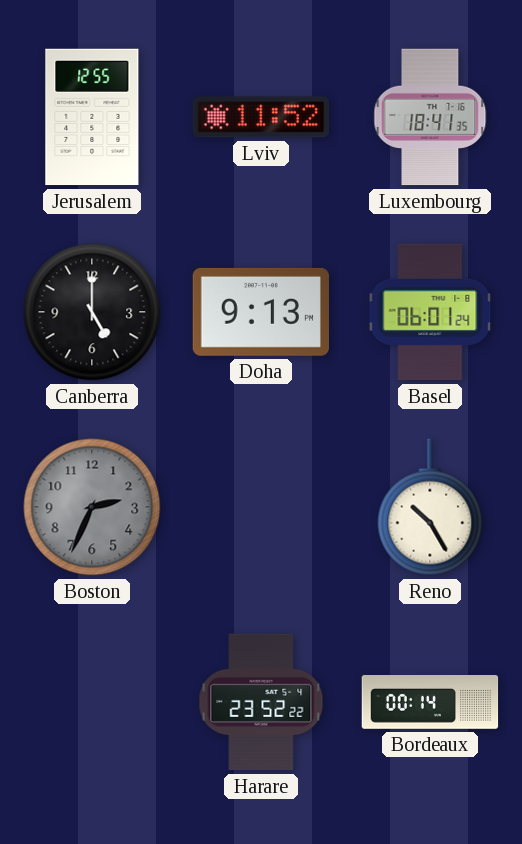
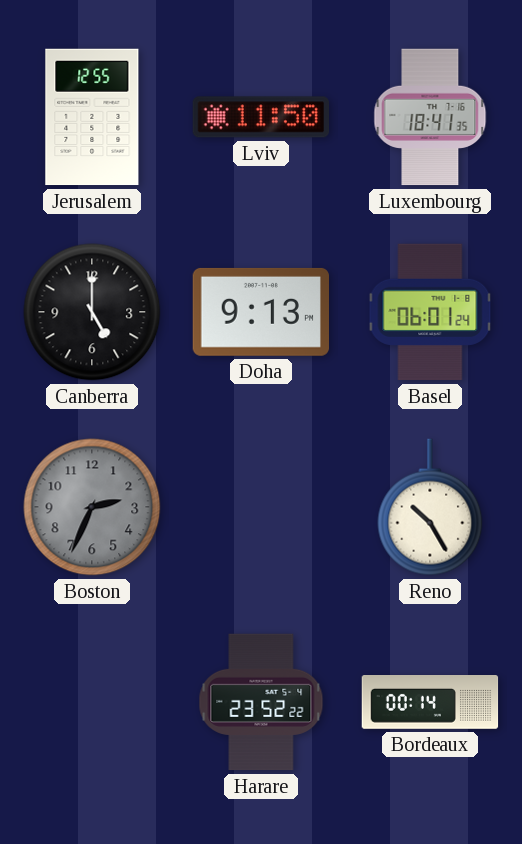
Lviv: 11:52 -> 11:50 (260, 117)
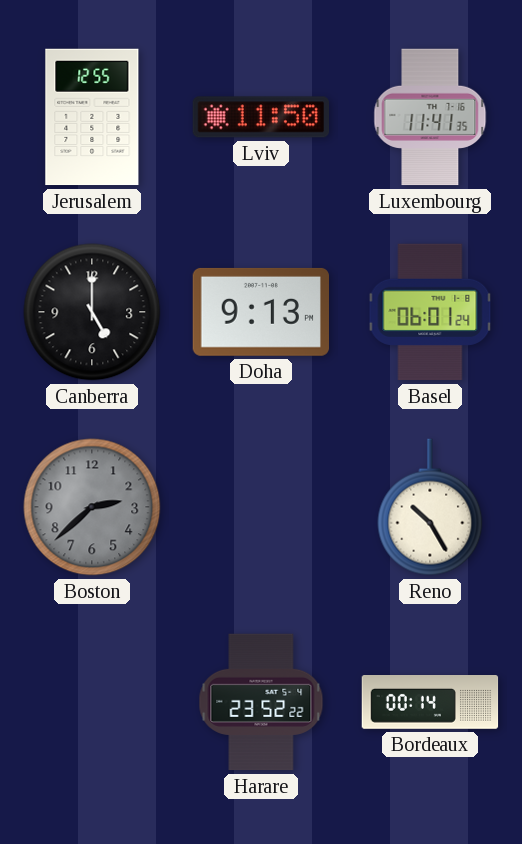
Luxembourg: 18:41 -> 11:41 (430, 117)
Boston: 2:34 -> 2:38 (92, 507)
